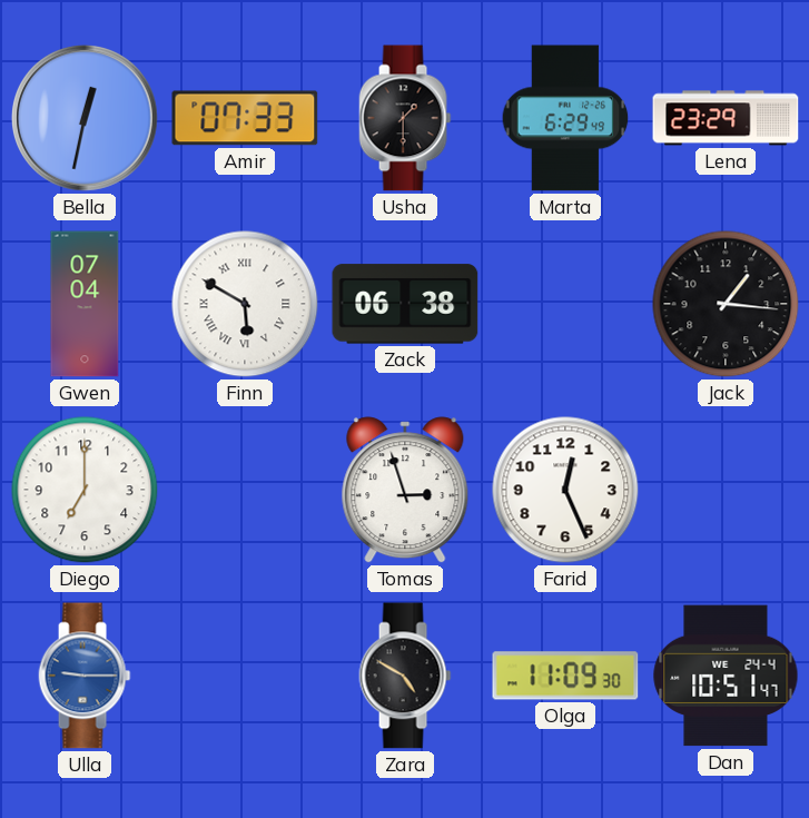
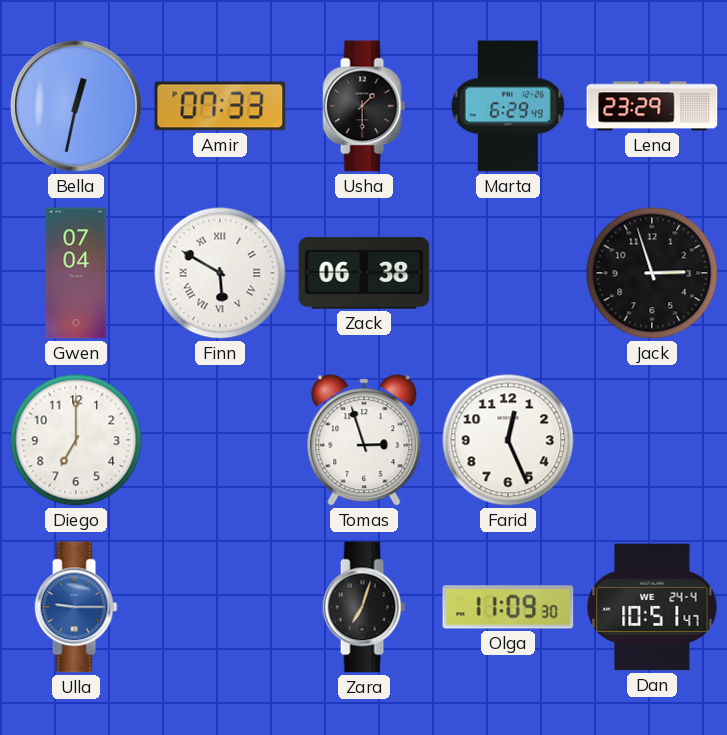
Jack: 1:16 -> 2:57 (652, 273)
Zara: 4:50 -> 7:03 (364, 607)
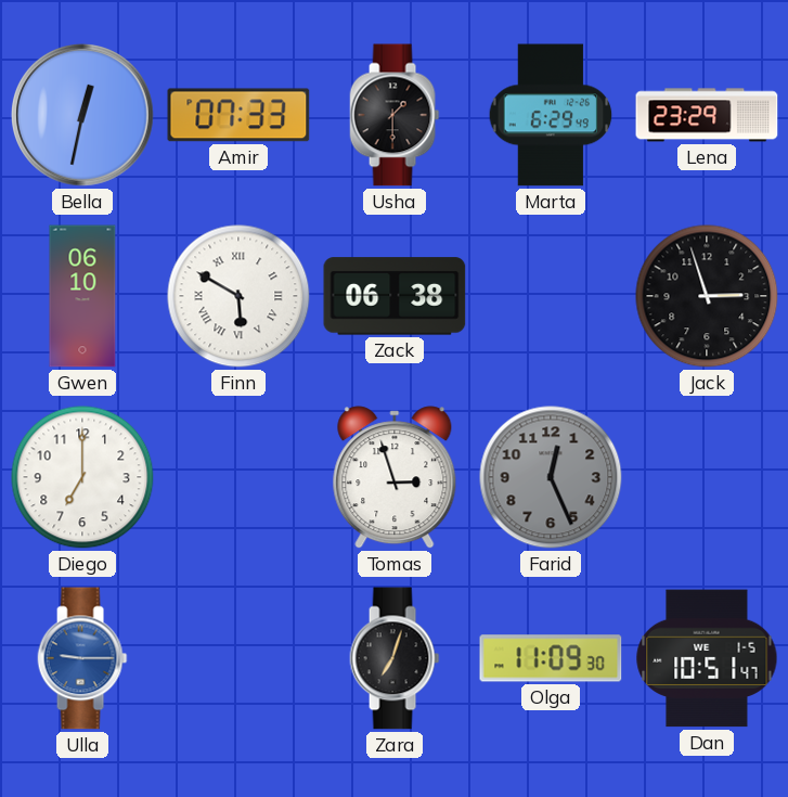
Gwen: 07:04 -> 06:10 (82, 296)
Farid dial: white -> grey (551, 477)
Dan date: WE 24-4 -> WE 1-5 (707, 658)
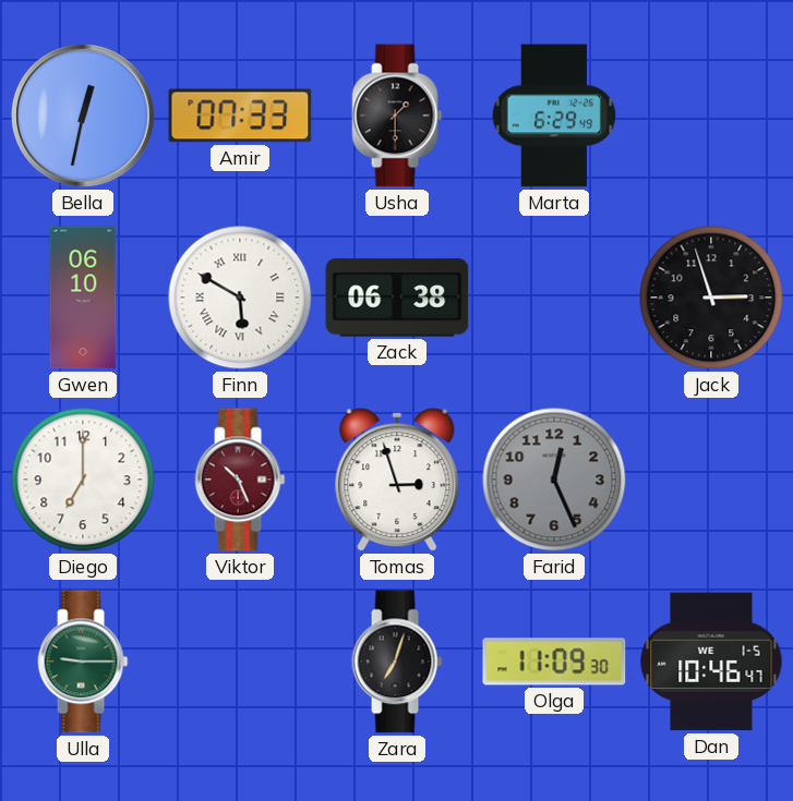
Lena: 23:29 -> none (707, 115)
Viktor: none -> 10:26 (240, 480)
Ulla dial: blue -> green (83, 662)
Dan: 10:51 -> 10:46 (711, 662)
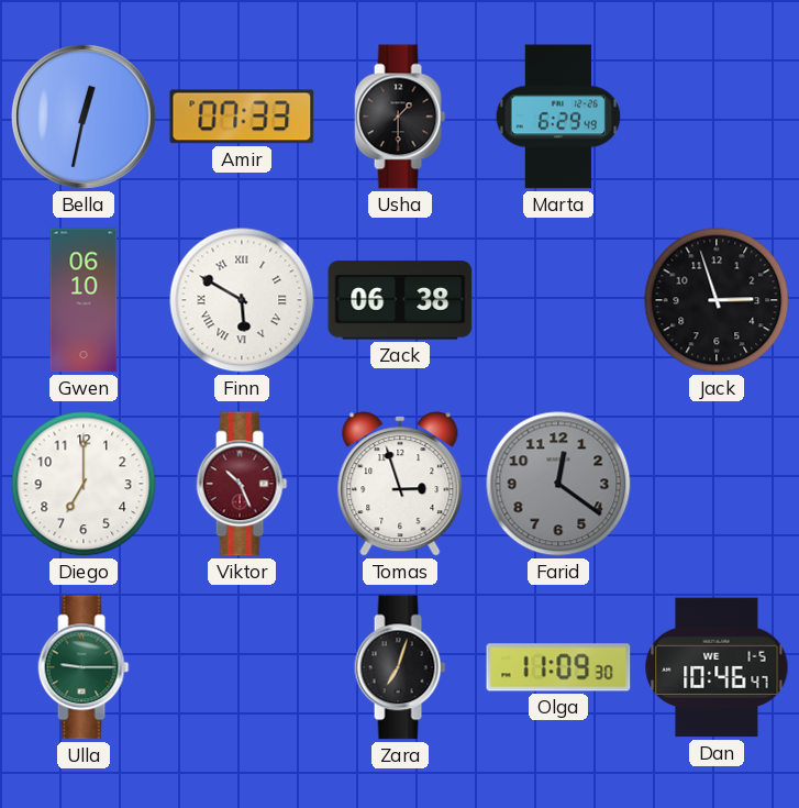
Farid: 12:26 -> 12:21 (558, 484)
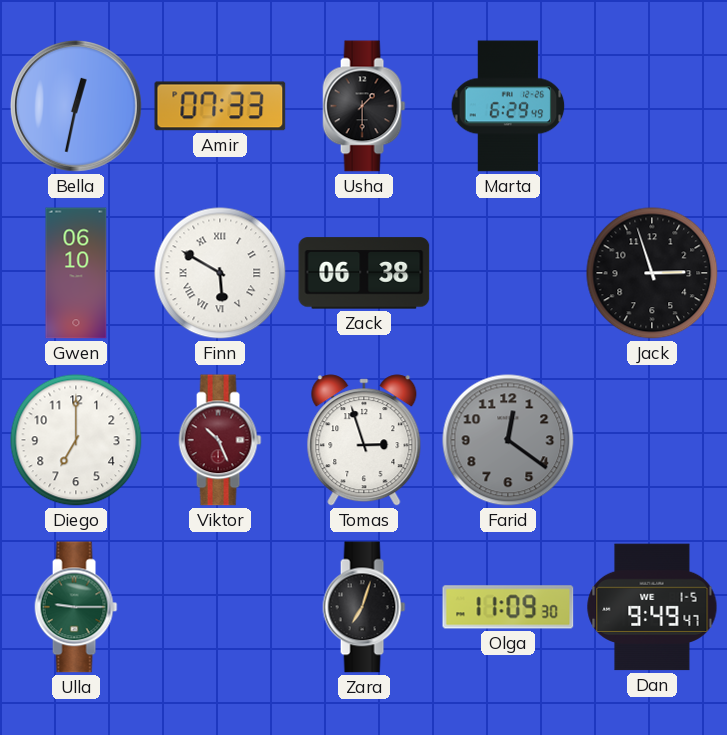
Dan: 10:46 -> 9:49 (652, 607)
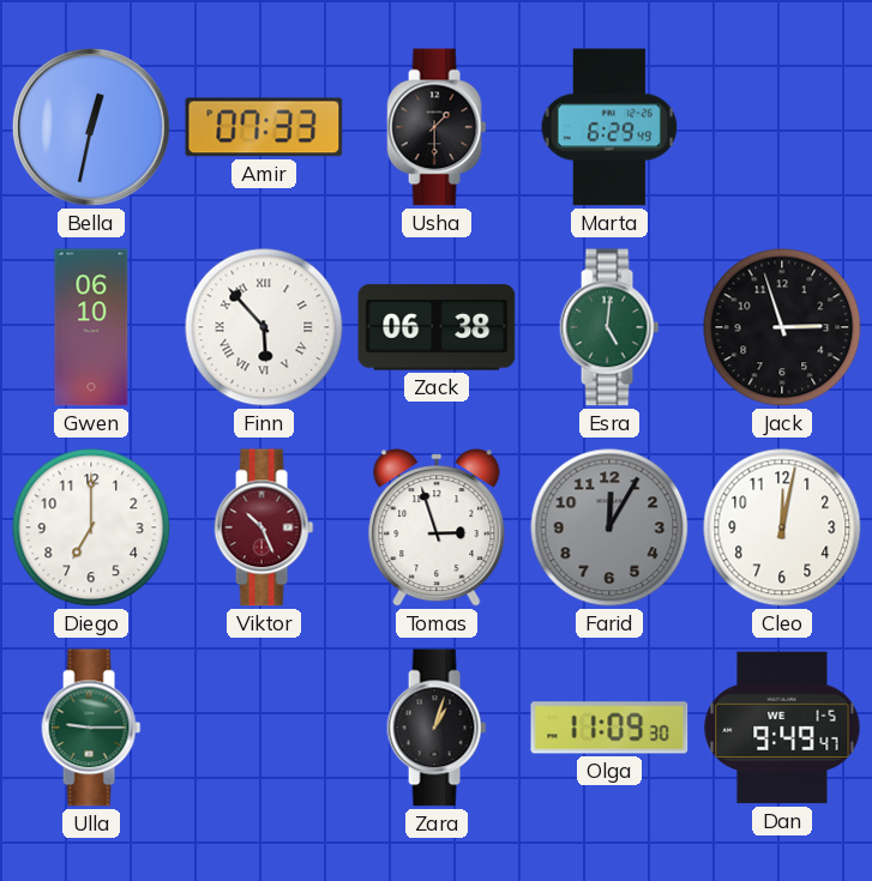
Finn: 5:50 -> 5:53 (264, 327)
Esra: none -> 5:01 (609, 327)
Farid: 12:21 -> 12:05 (609, 527)
Cleo: none -> 12:02 (782, 527)
Zara: 7:03 -> 1:03 (437, 728)
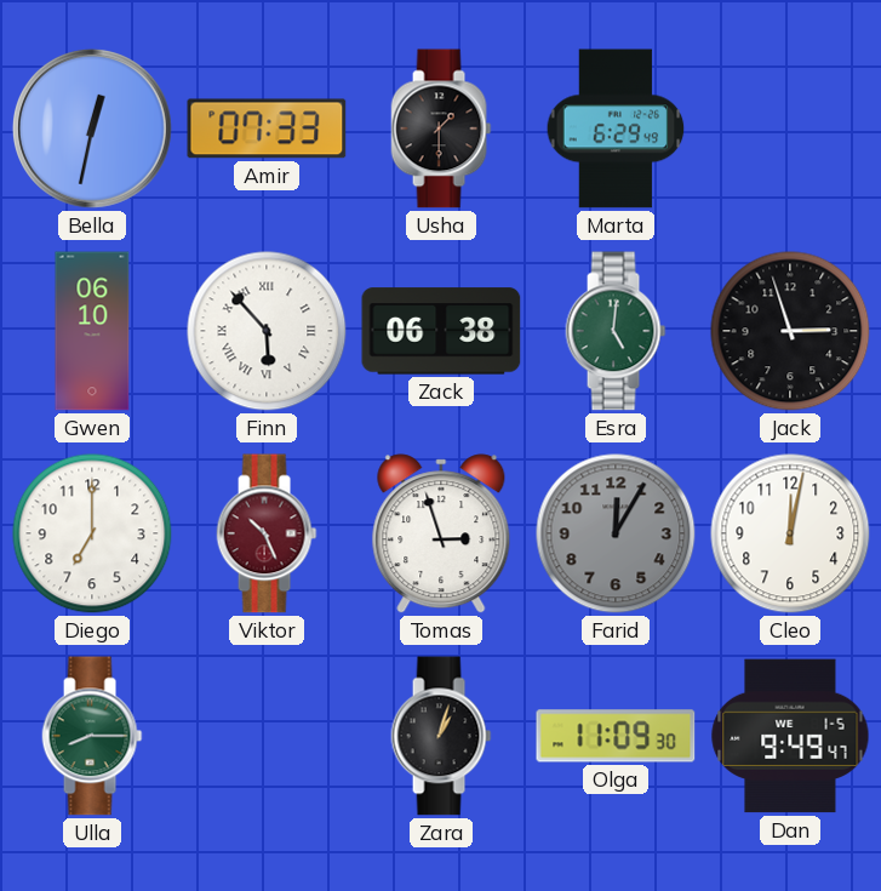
Ulla: 9:15 -> 8:15 (92, 736)
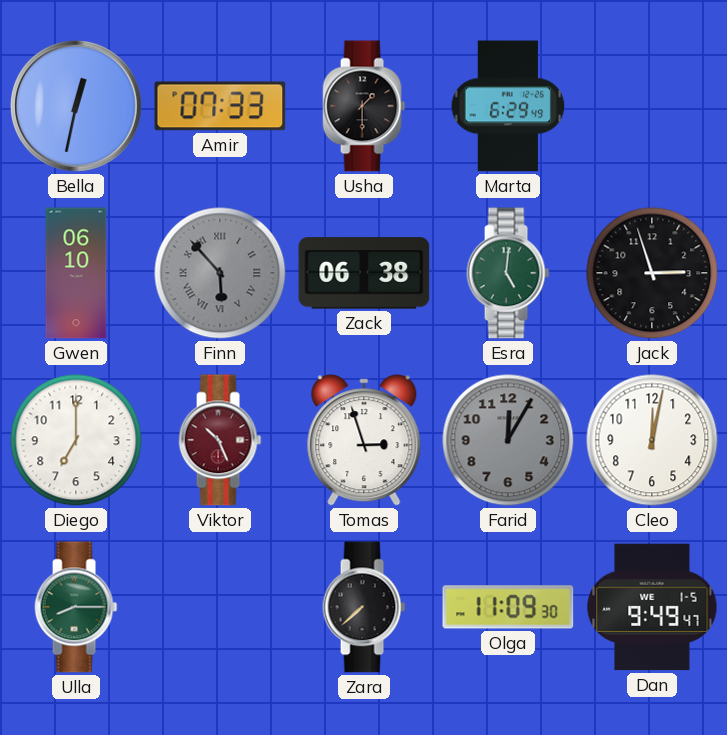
Finn dial: white -> grey (220, 273)
Zara: 1:03 -> 7:38 (364, 607)
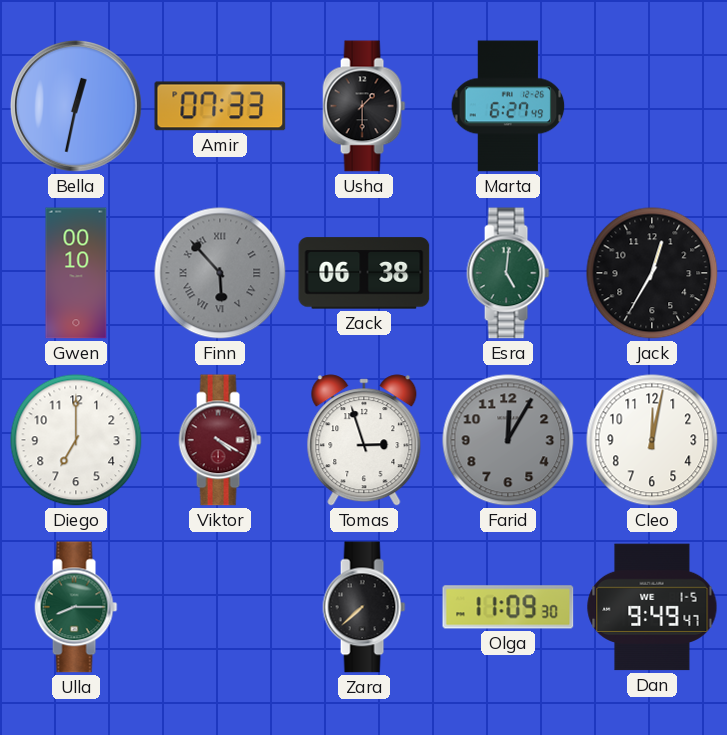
Marta: 6:29 -> 6:27 (508, 106)
Gwen: 06:10 -> 00:10 (76, 273)
Jack: 2:57 -> 12:35 (652, 273)
Viktor: 10:26 -> 4:20 (220, 440)
